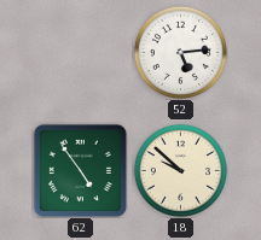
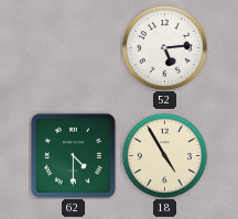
62: 4:54 -> 4:30 (73, 155)
18: 9:52 -> 4:55 (164, 155)
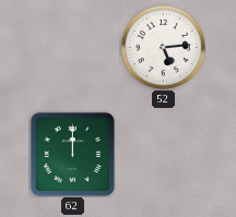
62: 4:30 -> 12:00 (72, 154)
18: 4:55 -> none (164, 155)
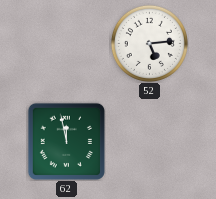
62: 12:00 -> 11:58 (66, 141)
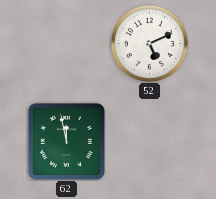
52: 5:14 -> 5:11 (149, 43)
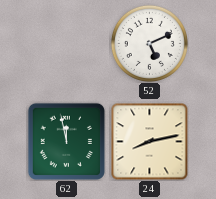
24: none -> 8:13 (149, 142)
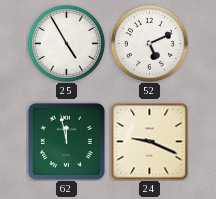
25: none -> 4:55 (66, 43)
24: 8:13 -> 9:19 (149, 142)
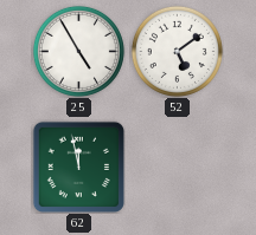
52: 5:11 -> 5:09 (177, 51)
24: 9:19 -> none (149, 142)
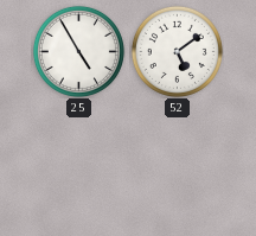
62: 11:58 -> none (78, 167)
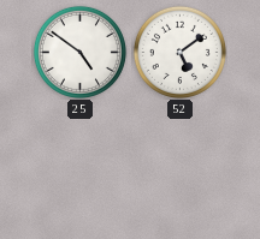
25: 4:55 -> 4:51 (79, 52)
